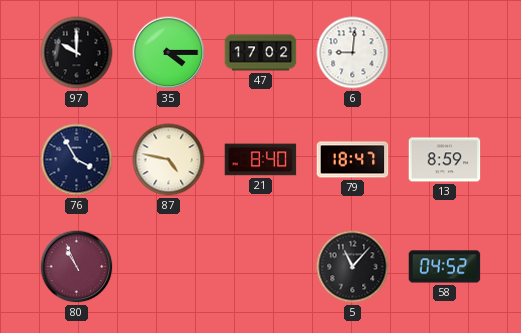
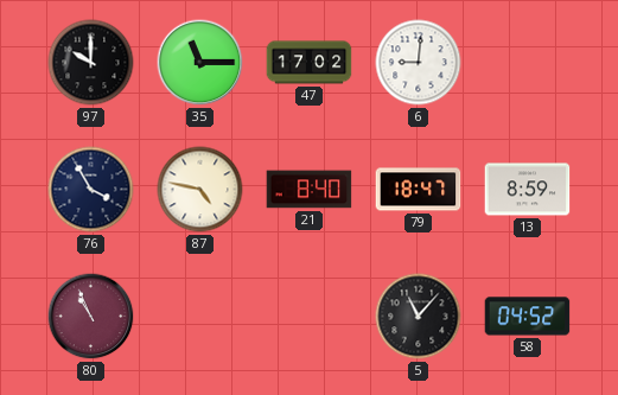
35: 4:15 -> 11:15 (200, 63)
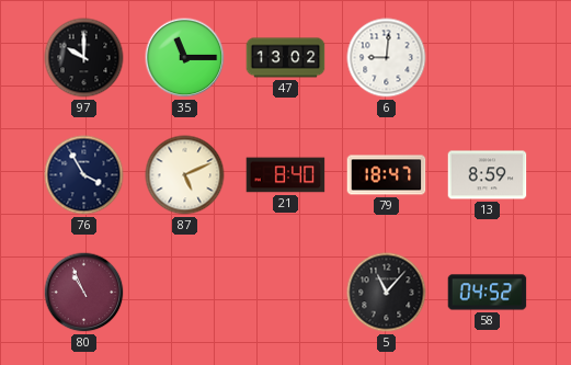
47: 17:02 -> 13:02 (286, 58)
87: 4:47 -> 5:11 (185, 175)
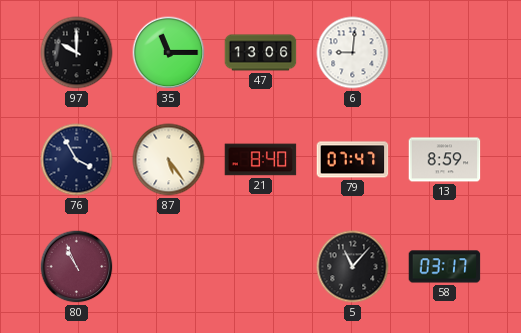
47: 13:02 -> 13:06 (261, 53)
87: 5:11 -> 5:24 (169, 160)
79: 18:47 -> 07:47 (353, 160)
58: 04:52 -> 03:17 (445, 267)
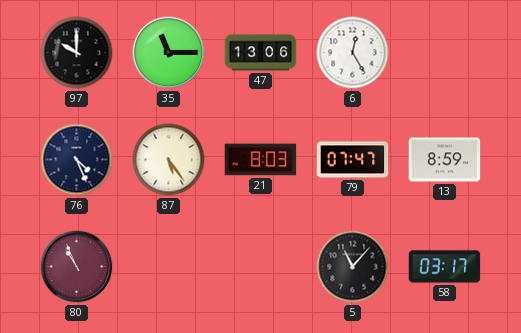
6: 9:01 -> 12:25 (353, 53)
76: 3:55 -> 4:26 (77, 160)
21: 8:40 -> 8:03 (261, 160)
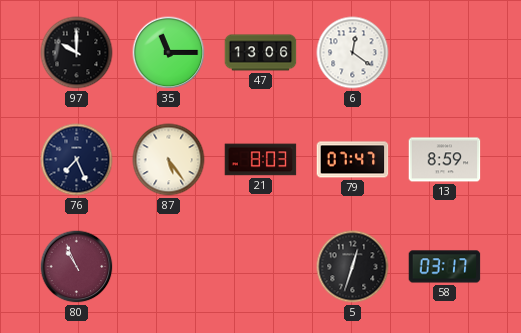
6: 12:25 -> 12:21 (353, 53)
76: 4:26 -> 7:26 (77, 160)
5: 11:07 -> 12:33 (353, 267)
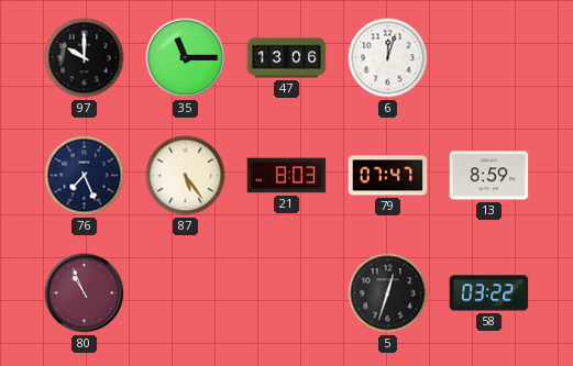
6: 12:21 -> 12:03 (388, 58)
58: 03:17 -> 03:22 (489, 293)
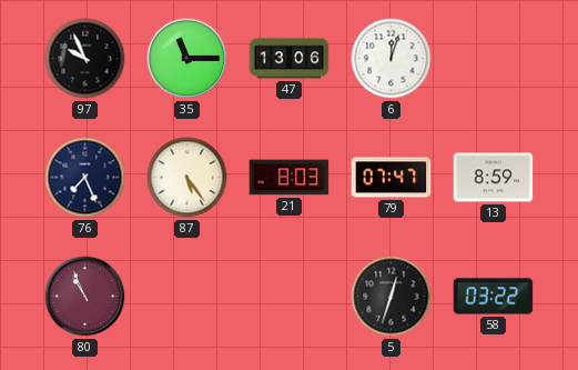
97: 10:00 -> 9:56 (85, 59)
